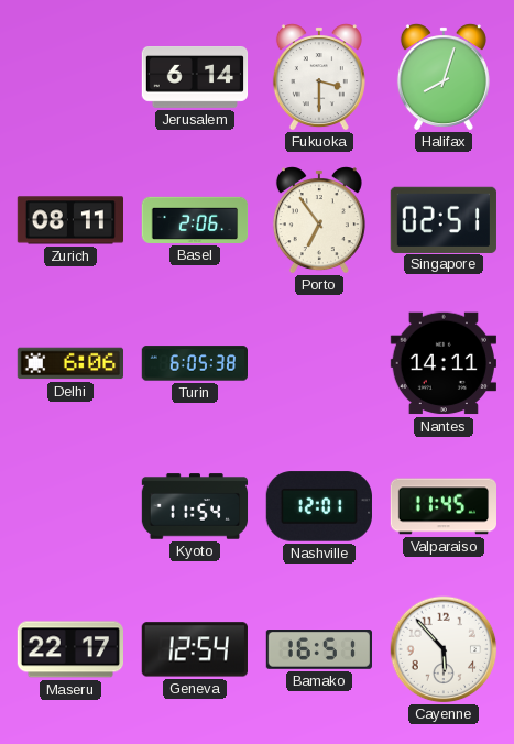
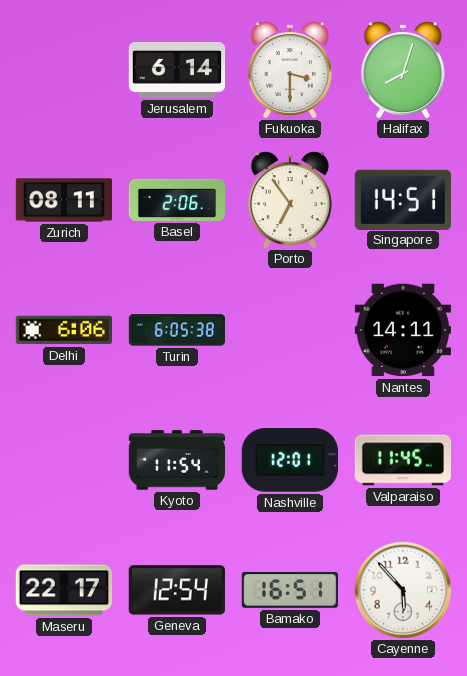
Singapore: 02:51 -> 14:51 (403, 199)
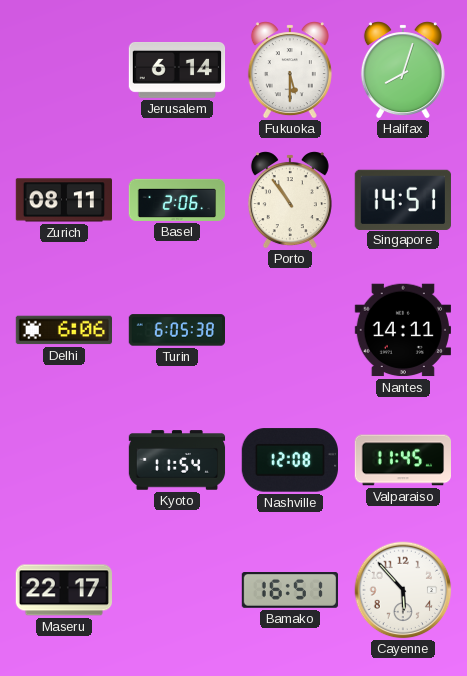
Fukuoka: 3:30 -> 5:30 (290, 70)
Porto: 6:54 -> 10:54 (290, 200)
Nashville: 12:01 -> 12:08 (290, 460)
Geneva: 12:54 -> none (177, 590)
